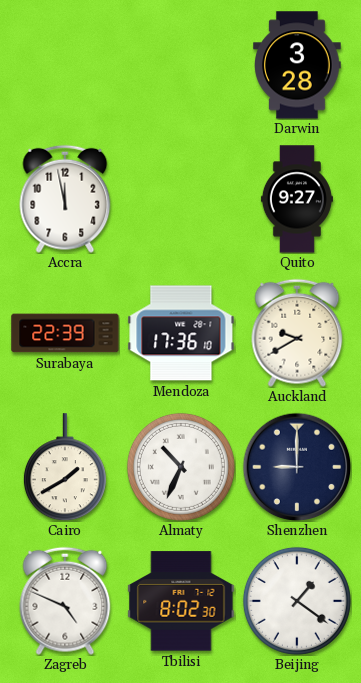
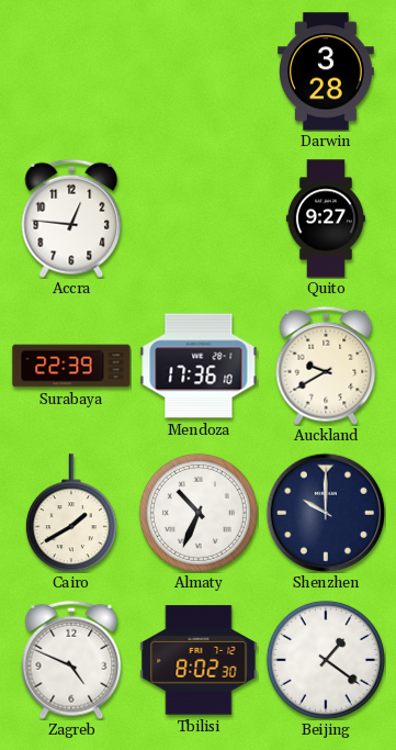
Accra: 11:58 -> 12:46 (71, 219)
Shenzhen: 9:00 -> 10:00 (326, 513)
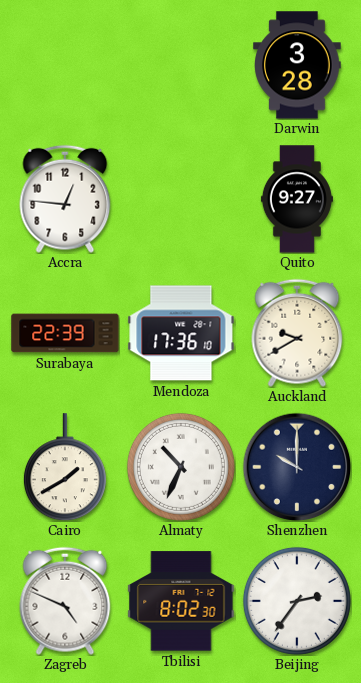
Beijing: 1:21 -> 2:36 (297, 601)
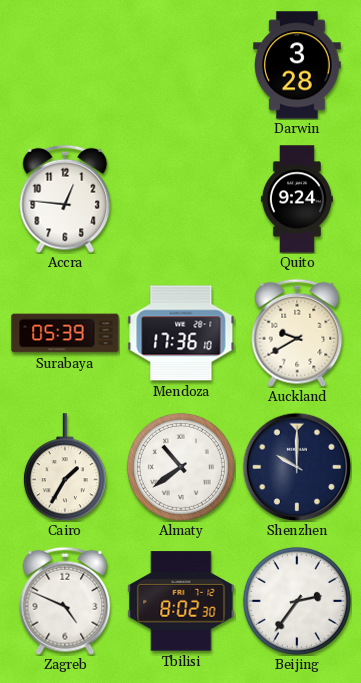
Quito: 9:27 -> 9:24 (297, 199)
Surabaya: 22:39 -> 05:39 (65, 333)
Cairo: 1:40 -> 1:35 (65, 467)
Almaty: 10:34 -> 10:39 (181, 467)
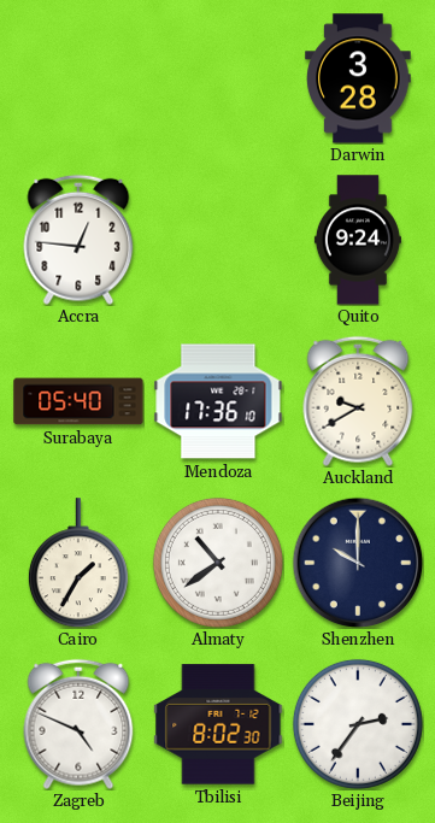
Surabaya: 05:39 -> 05:40 (78, 401)
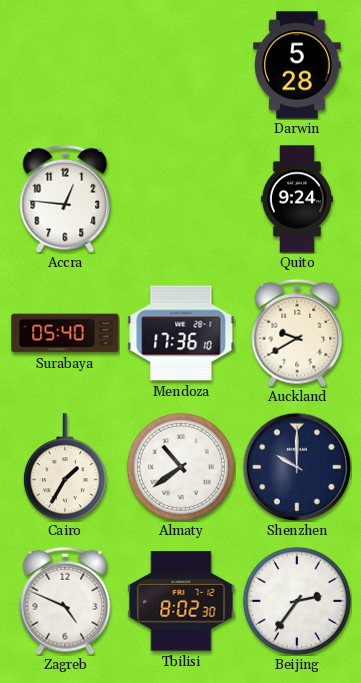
Darwin: 3:28 -> 5:28 (298, 65)
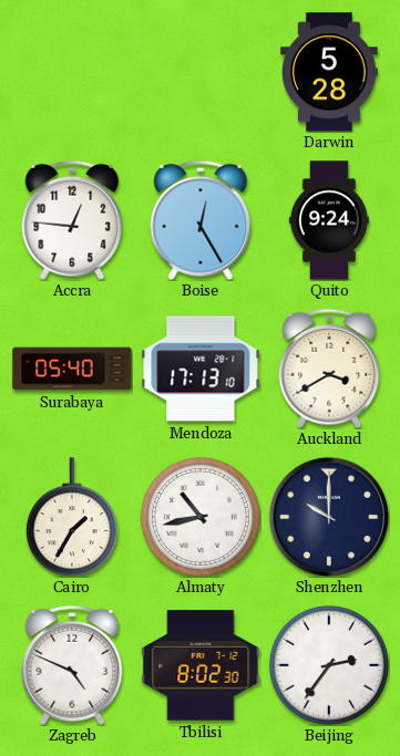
Boise: none -> 12:25 (201, 220)
Mendoza: 17:36 -> 17:13 (201, 369)
Auckland: 9:40 -> 3:40 (329, 369)
Almaty: 10:39 -> 10:43 (201, 517)
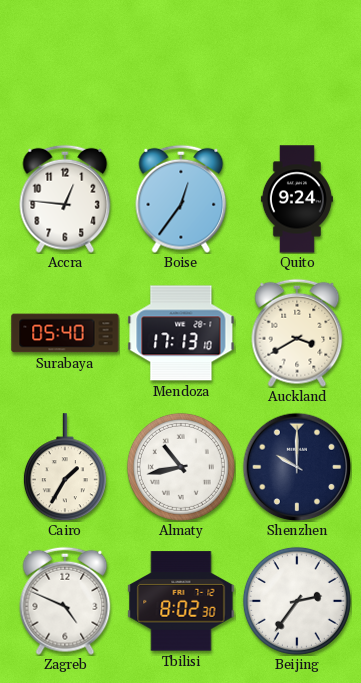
Darwin: 5:28 -> none (330, 72)
Boise: 12:25 -> 12:36 (181, 199)
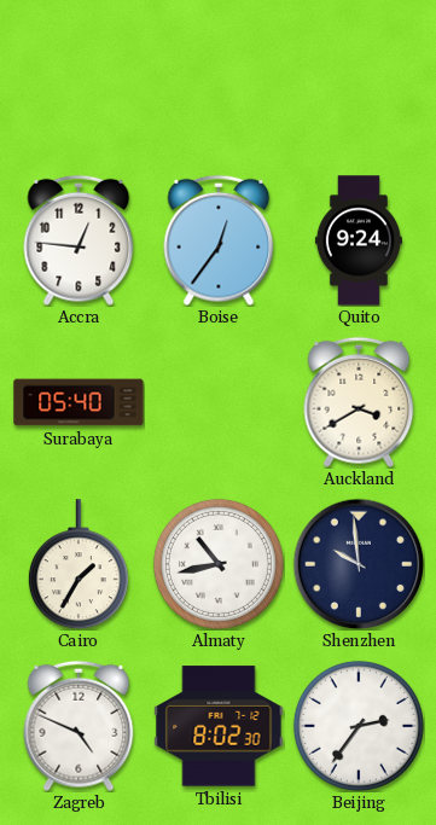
Mendoza: 17:13 -> none (181, 333)
Shenzhen: 10:00 -> 9:59 (359, 564)
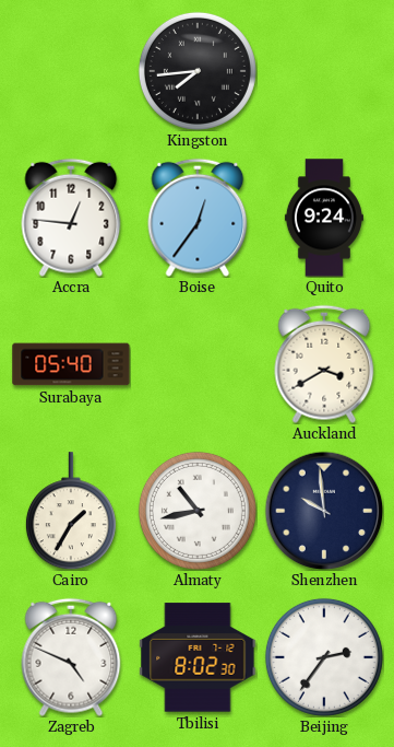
Kingston: none -> 7:44 (198, 71)
